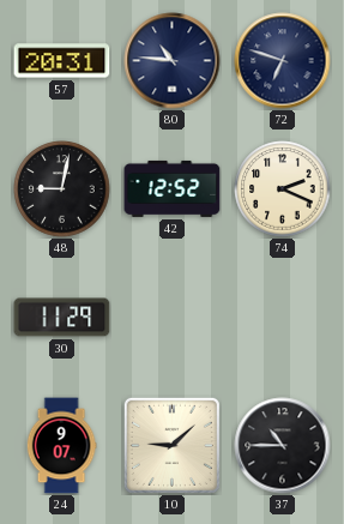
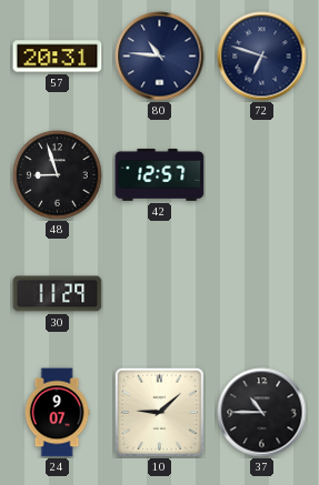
48: 9:02 -> 8:57 (58, 175)
42: 12:52 -> 12:57 (160, 174)
74: 2:19 -> none (283, 189)
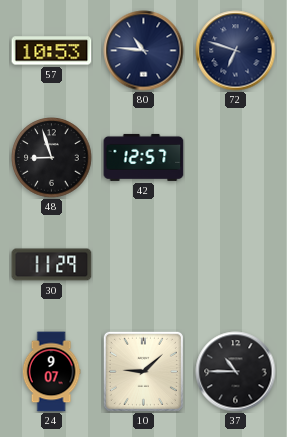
57: 20:31 -> 10:53 (52, 51)
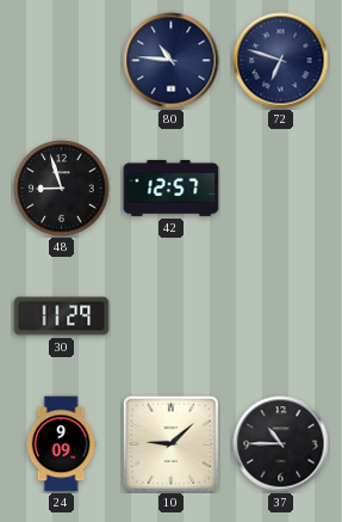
57: 10:53 -> none (52, 51)
24: 9:07 -> 9:09 (61, 444)
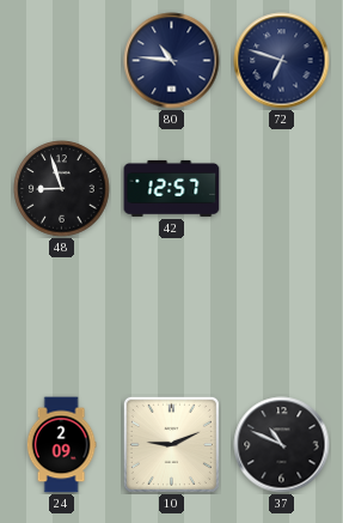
30: 11:29 -> none (62, 317)
24: 9:09 -> 2:09 (61, 445)
10: 9:08 -> 9:11 (171, 444)
37: 10:45 -> 10:49 (282, 445)
